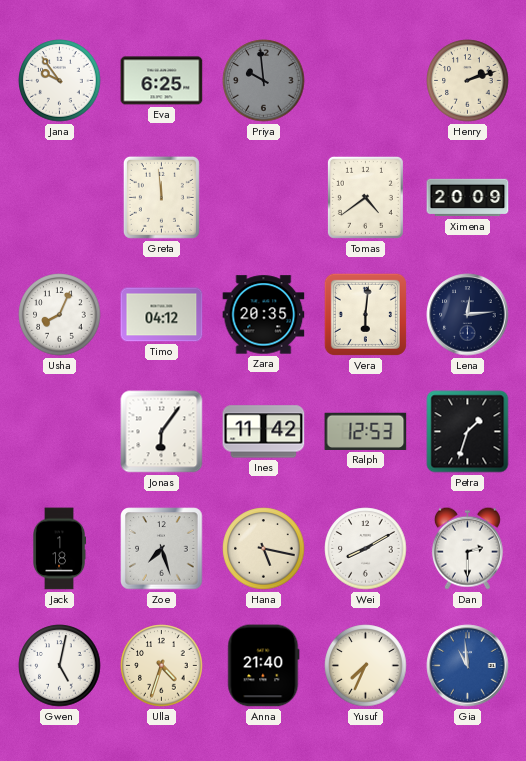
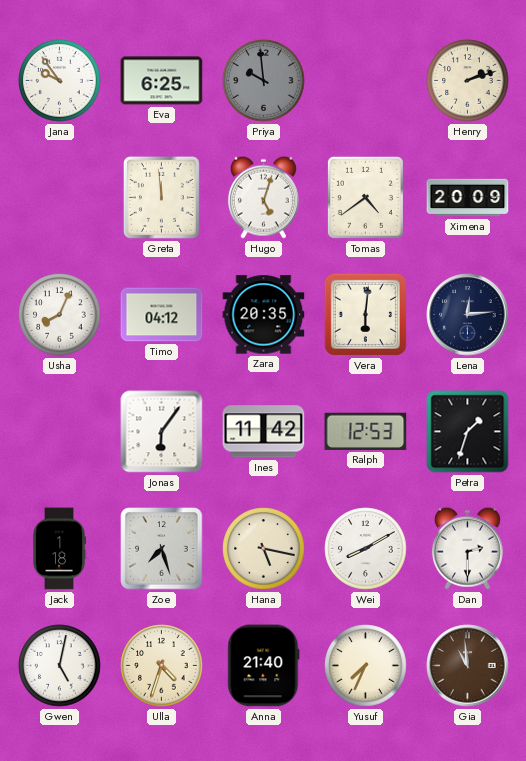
Hugo: none -> 5:03 (263, 197)
Gia dial: blue -> brown (468, 666)
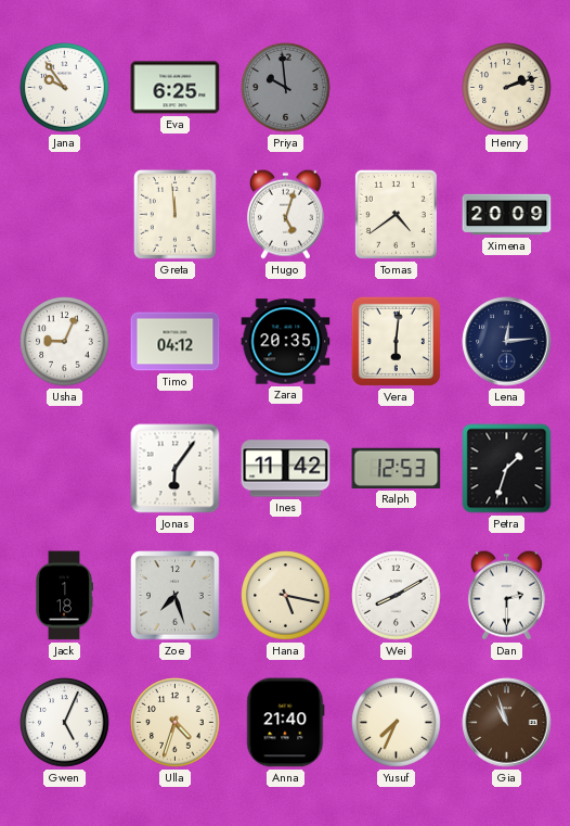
Usha: 8:04 -> 9:04 (65, 342)
Gwen: 5:02 -> 5:04 (65, 723)
Gia: 10:59 -> 10:57 (507, 723)
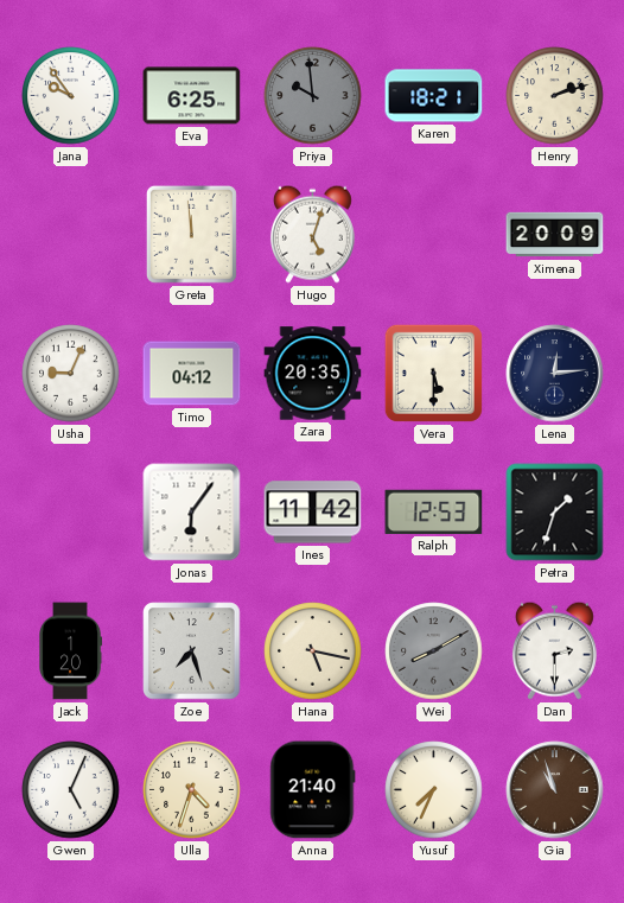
Karen: none -> 18:21 (434, 96)
Tomas: 4:39 -> none (396, 214)
Vera: 6:01 -> 5:30 (433, 373)
Jack: 1:18 -> 1:20 (71, 651)
Wei dial: white -> grey (434, 651)
